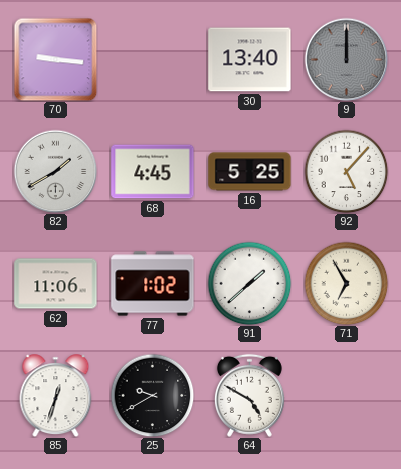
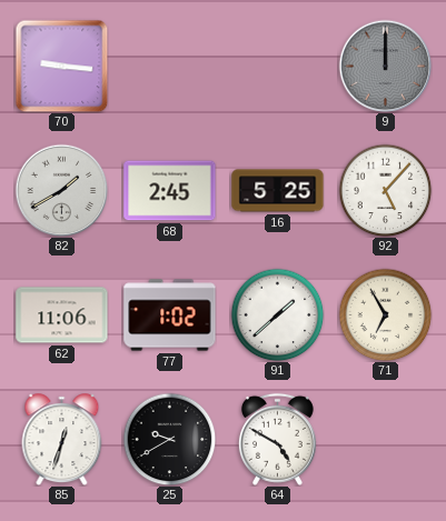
30: 13:40 -> none (250, 60)
68: 4:45 -> 2:45 (170, 191)
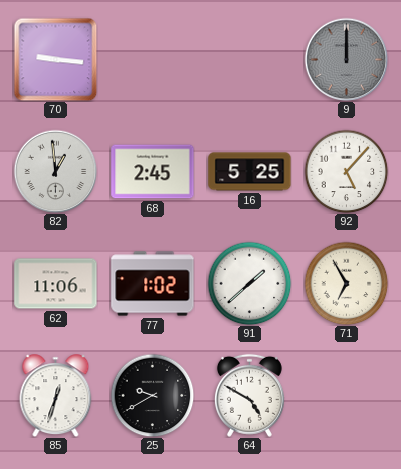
82: 1:40 -> 12:59 (55, 171)
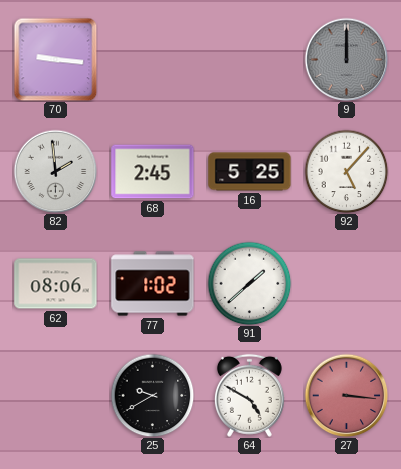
82: 12:59 -> 1:59 (55, 171)
62: 11:06 -> 08:06 (56, 284)
71: 6:55 -> none (346, 283)
85: 12:33 -> none (56, 396)
27: none -> 3:16 (346, 395)
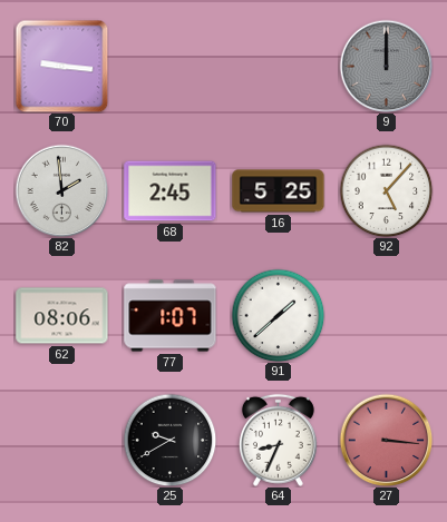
77: 1:02 -> 1:07 (171, 316)
64: 4:50 -> 8:34 (278, 440)
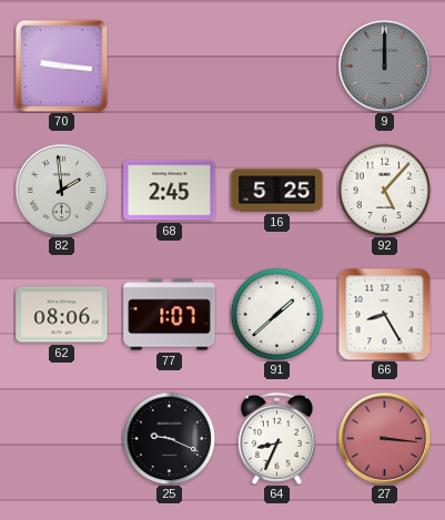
66: none -> 8:25 (384, 314)
25: 9:40 -> 9:19 (169, 438)
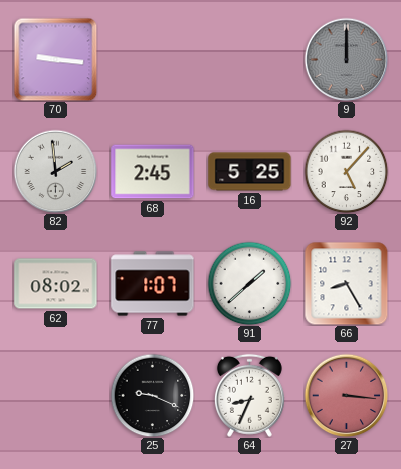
62: 08:06 -> 08:02 (56, 284)
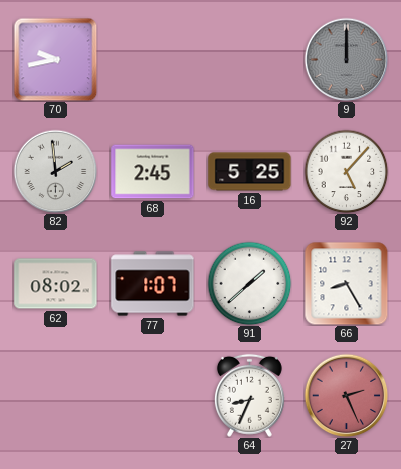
70: 9:16 -> 9:43 (55, 59)
25: 9:19 -> none (152, 395)
27: 3:16 -> 2:26 (346, 395)
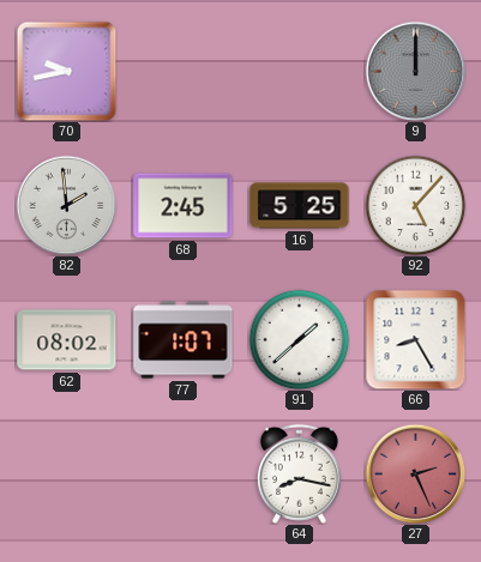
64: 8:34 -> 8:17 (299, 473)
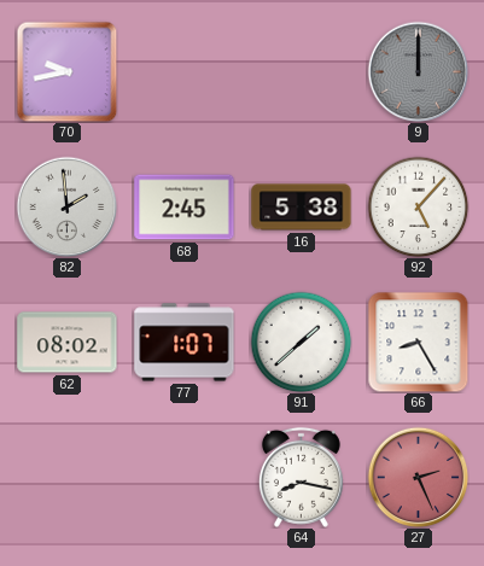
16: 5:25 -> 5:38 (302, 208)
